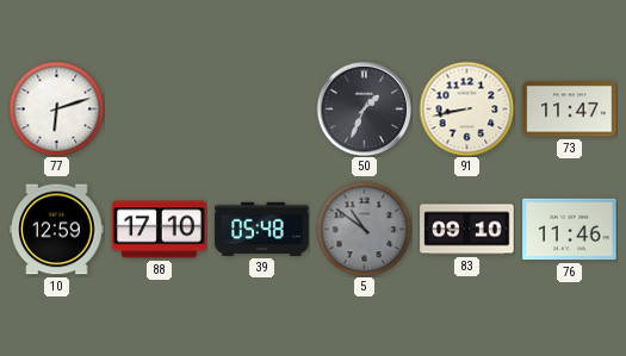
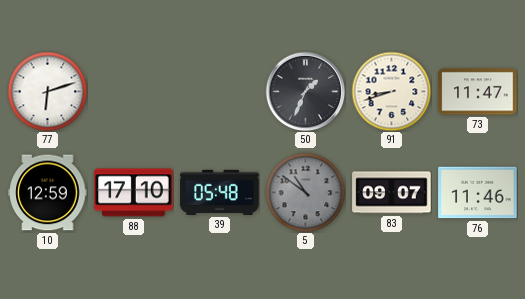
91: 8:43 -> 8:42 (391, 91)
83: 09:10 -> 09:07 (392, 193)
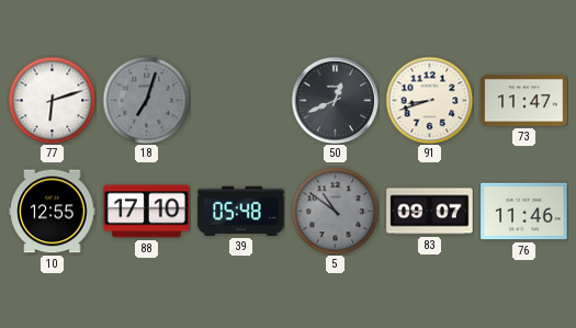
18: none -> 7:03 (146, 100)
50: 1:34 -> 12:41 (335, 100)
10: 12:59 -> 12:55 (53, 212)
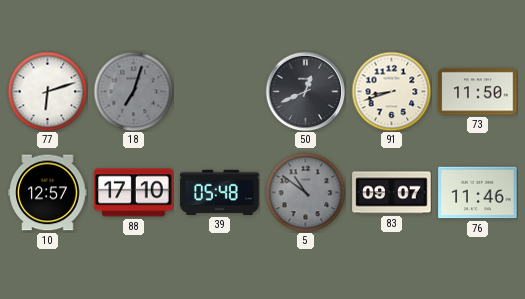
73: 11:47 -> 11:50 (478, 92)
10: 12:55 -> 12:57 (48, 193)
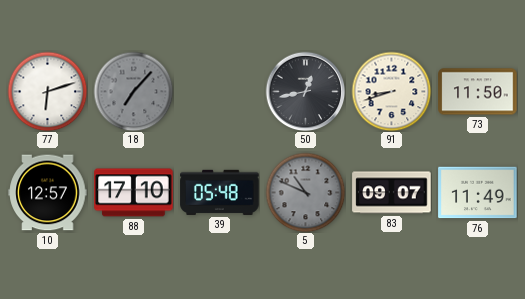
18: 7:03 -> 7:07 (133, 91)
50: 12:41 -> 12:43 (305, 91)
5: 10:51 -> 10:49 (305, 192)
76: 11:46 -> 11:49 (478, 193)
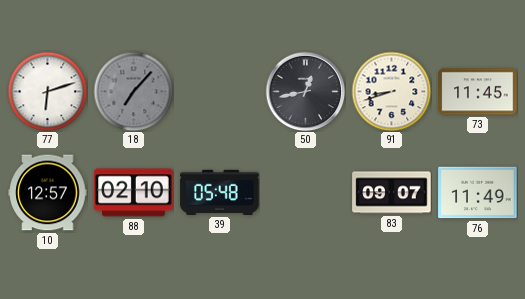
73: 11:50 -> 11:45 (478, 92)
88: 17:10 -> 02:10 (134, 193)
5: 10:49 -> none (305, 192)
